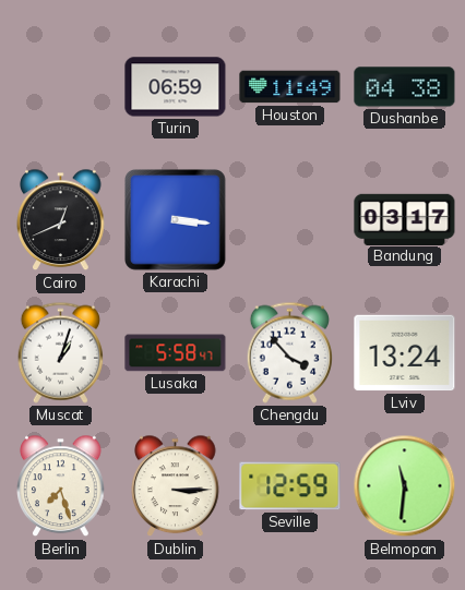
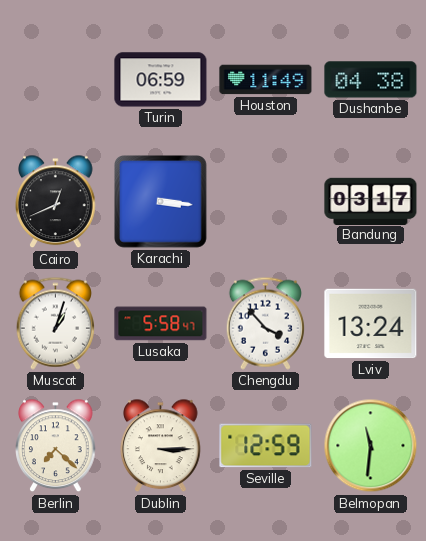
Berlin: 7:27 -> 7:22 (56, 446)
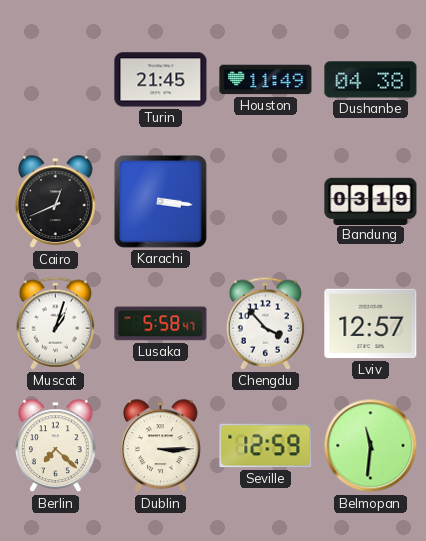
Turin: 06:59 -> 21:45 (161, 80)
Bandung: 03:17 -> 03:19 (371, 201)
Lviv: 13:24 -> 12:57 (371, 324)
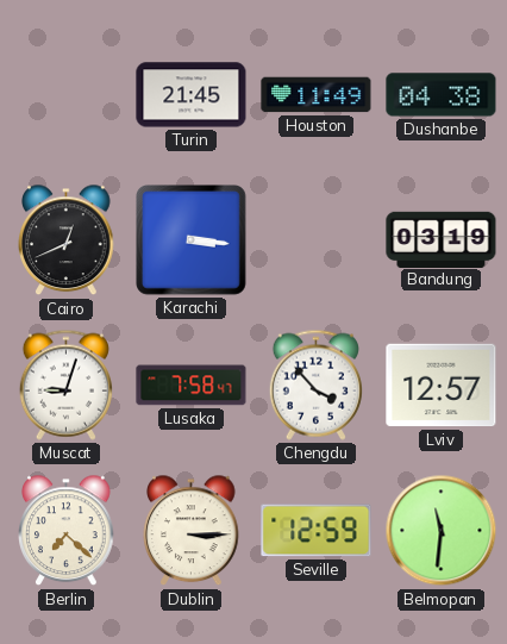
Muscat: 1:03 -> 9:03 (65, 384)
Lusaka: 5:58 -> 7:58 (192, 386)
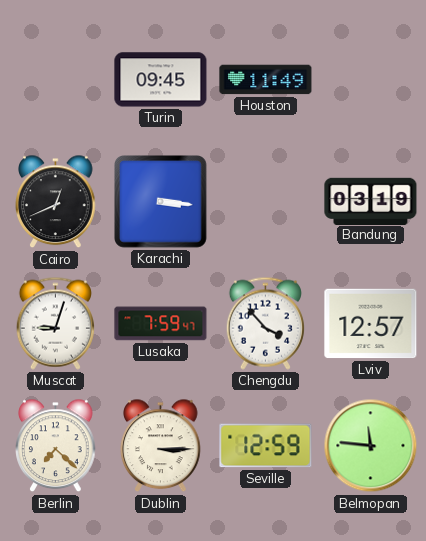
Turin: 21:45 -> 09:45 (161, 80)
Dushanbe: 04:38 -> none (442, 95)
Lusaka: 7:58 -> 7:59 (161, 324)
Belmopan: 11:31 -> 11:46 (371, 446)
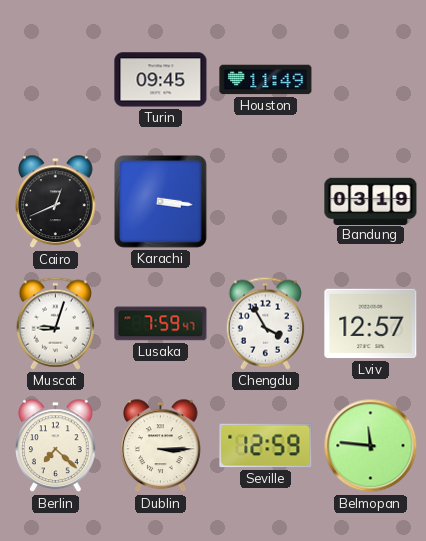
Chengdu: 3:53 -> 3:55 (265, 323)
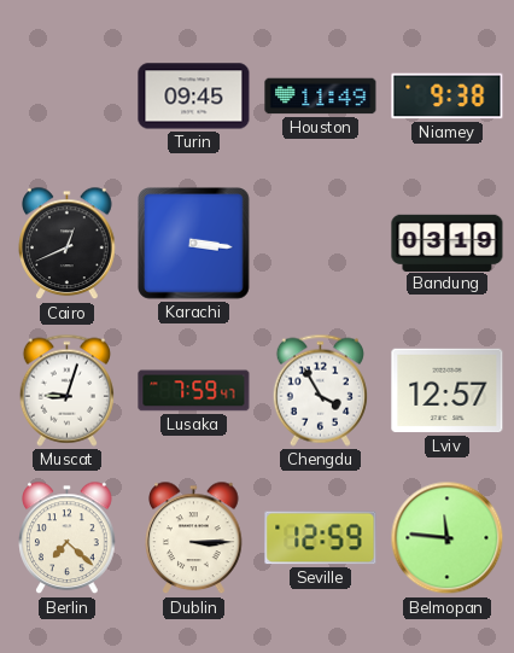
Niamey: none -> 9:38 (448, 97)
